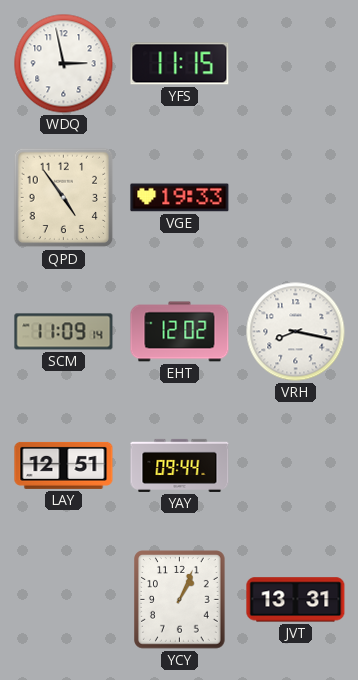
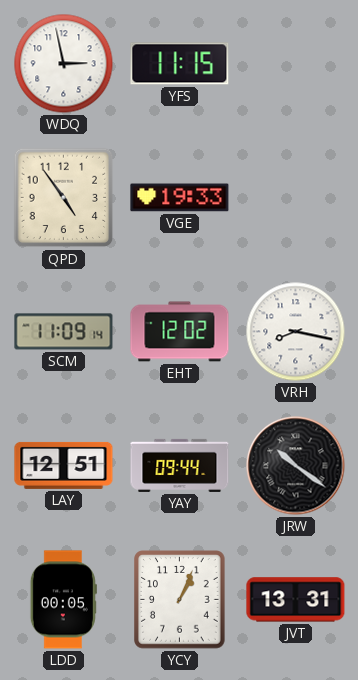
JRW: none -> 10:21 (296, 466)
LDD: none -> 00:05 (63, 600)
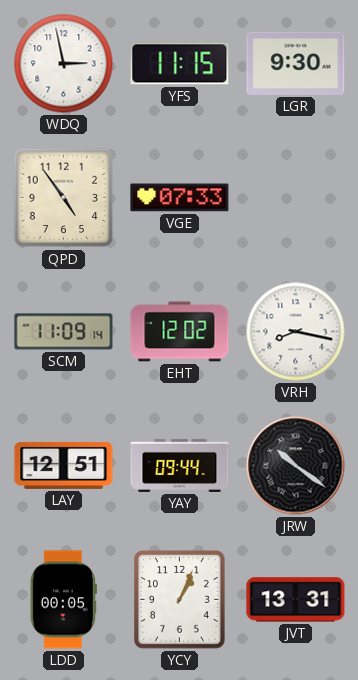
LGR: none -> 9:30 (296, 63)
VGE: 19:33 -> 07:33 (180, 198)
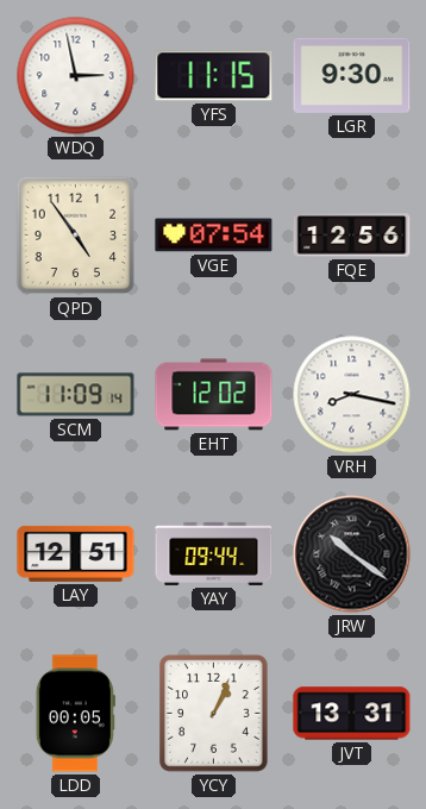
VGE: 07:33 -> 07:54 (214, 236)
FQE: none -> 12:56 (352, 236)
